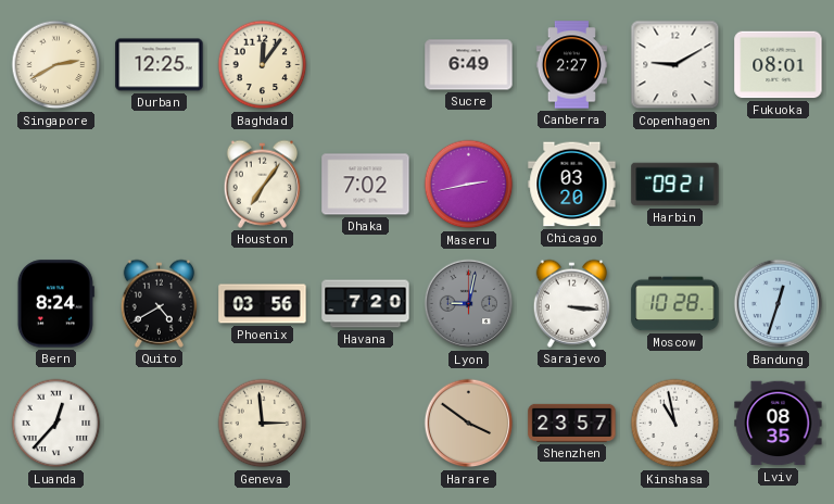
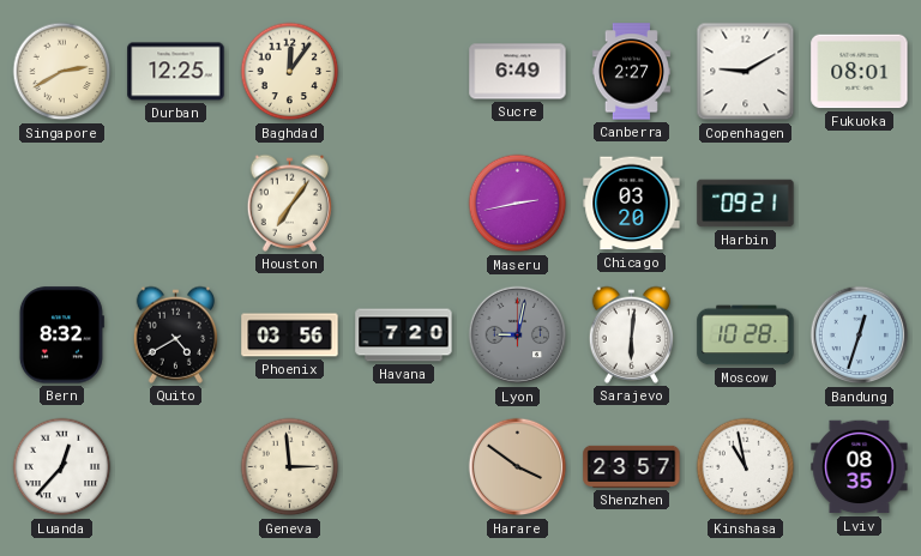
Dhaka: 7:02 -> none (366, 185)
Bern: 8:24 -> 8:32 (61, 336)
Sarajevo: 3:16 -> 6:01 (632, 334)
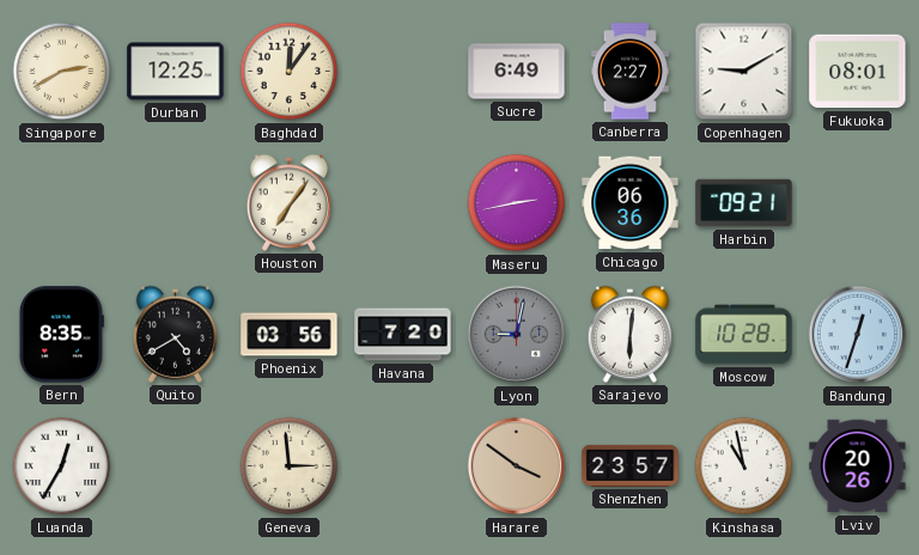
Chicago: 03:20 -> 06:36 (631, 203)
Bern: 8:32 -> 8:35 (61, 335)
Luanda: 12:37 -> 12:35 (62, 466)
Lviv: 08:35 -> 20:26 (858, 466)
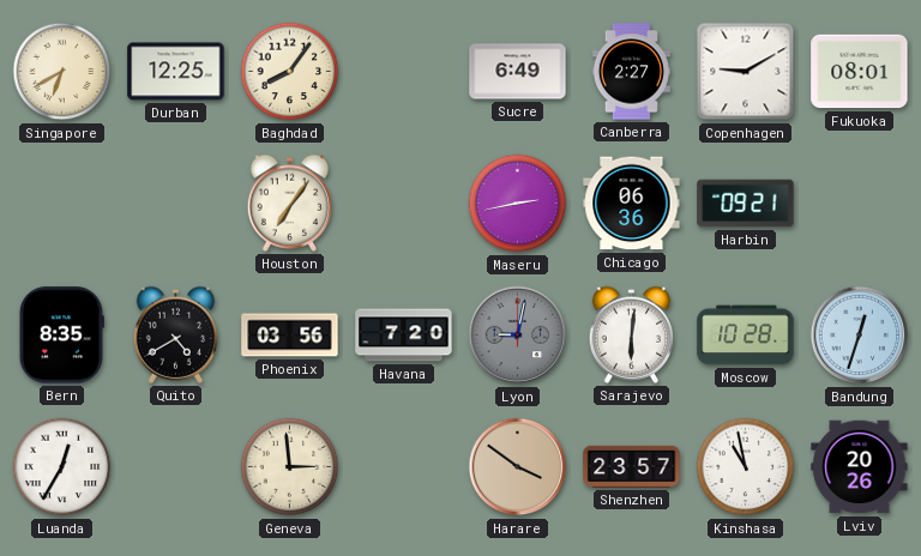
Singapore: 2:40 -> 6:40 (62, 72)
Baghdad: 12:06 -> 8:06 (290, 72)
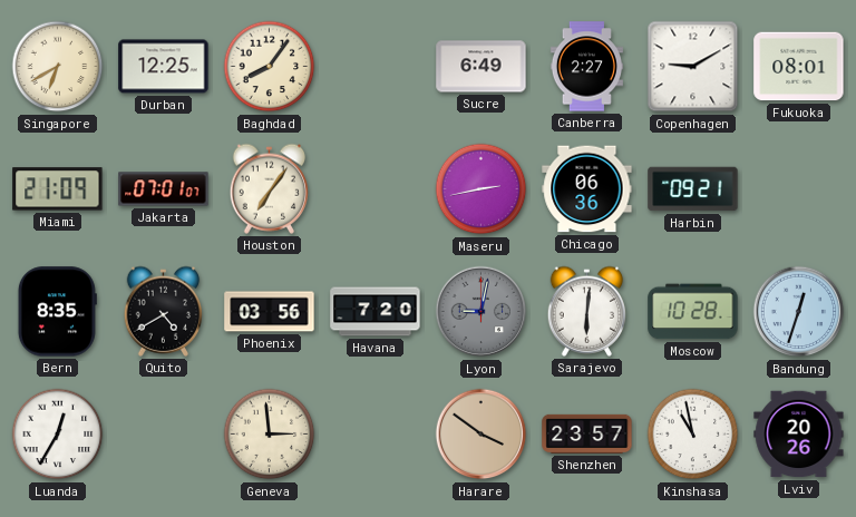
Miami: none -> 21:09 (58, 189)
Jakarta: none -> 07:01 (164, 189)
